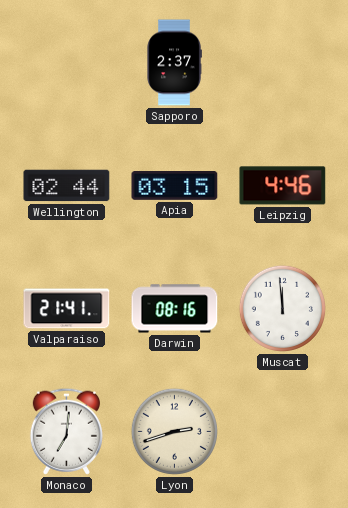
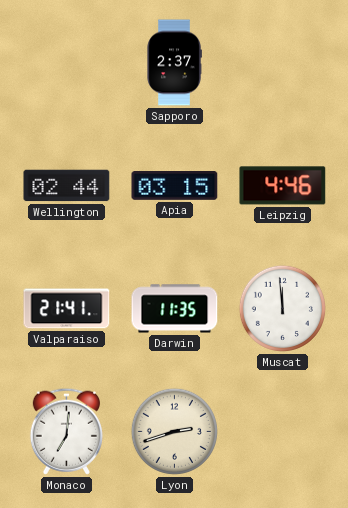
Darwin: 08:16 -> 11:35 (175, 309)
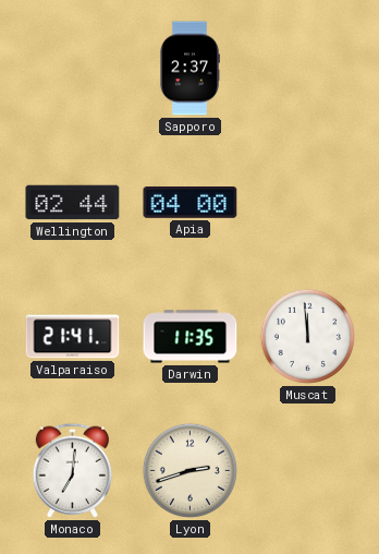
Apia: 03:15 -> 04:00 (191, 203)
Leipzig: 4:46 -> none (283, 186)
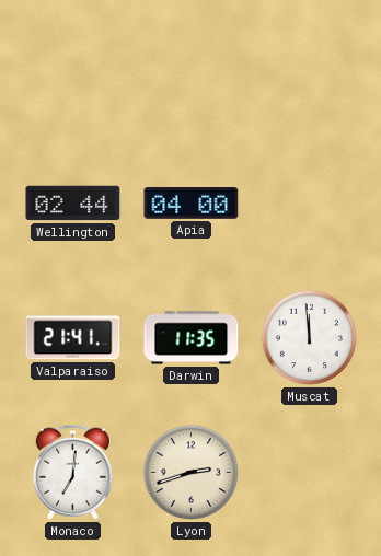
Sapporo: 2:37 -> none (189, 69)
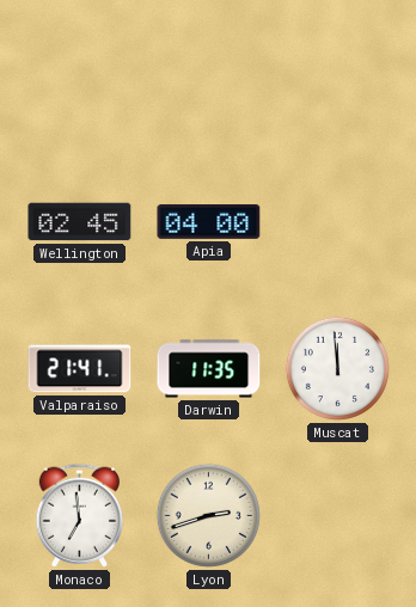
Wellington: 02:44 -> 02:45 (80, 222)
Monaco: 7:01 -> 6:59 (79, 515)
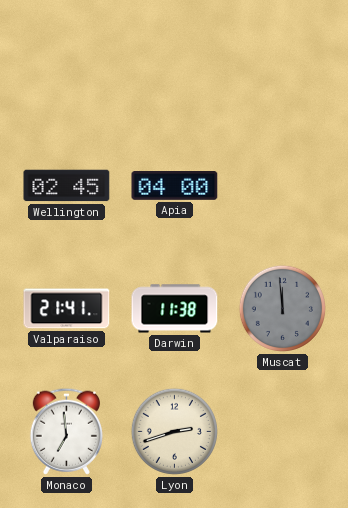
Darwin: 11:35 -> 11:38 (175, 309)
Muscat dial: white -> grey (282, 308)
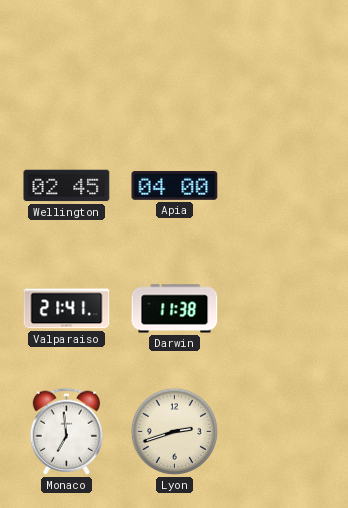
Muscat: 11:59 -> none (282, 308)
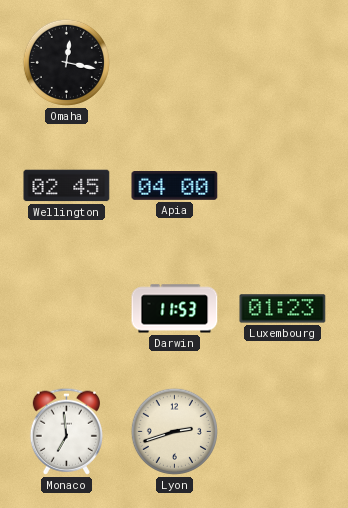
Omaha: none -> 12:17 (66, 62)
Valparaiso: 21:41 -> none (67, 309)
Darwin: 11:38 -> 11:53 (175, 309)
Luxembourg: none -> 01:23 (283, 309)
